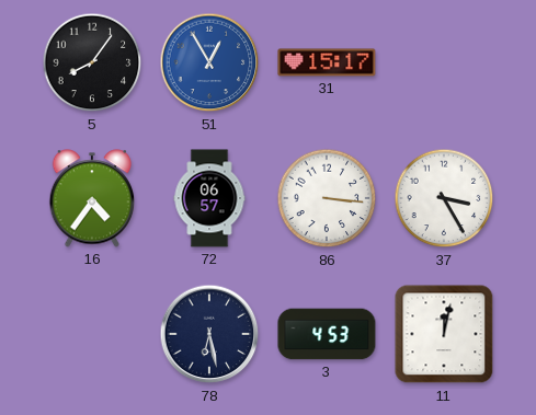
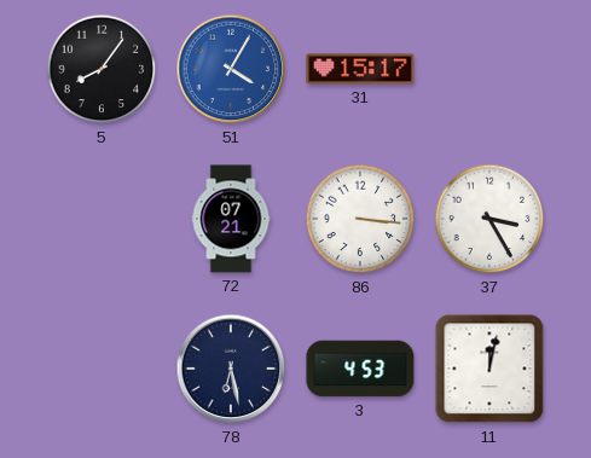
51: 12:55 -> 4:05 (231, 69)
16: 4:36 -> none (92, 198)
72: 06:57 -> 07:21 (231, 219)
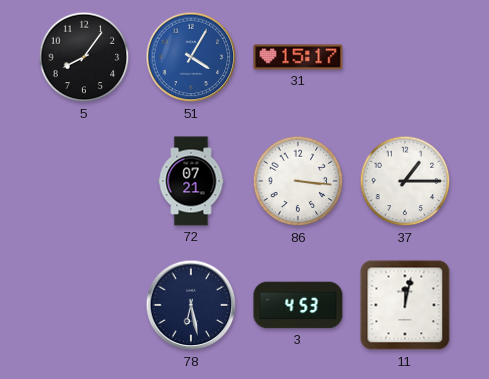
37: 3:25 -> 1:15 (405, 181)
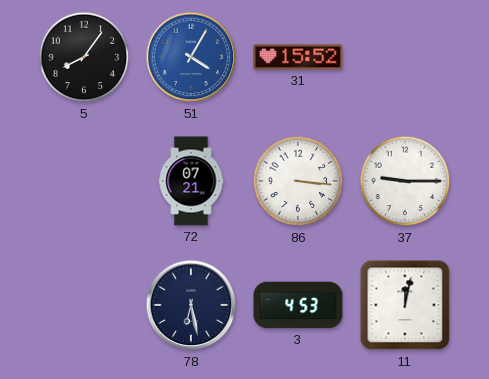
31: 15:17 -> 15:52 (298, 57)
37: 1:15 -> 9:15 (405, 181)
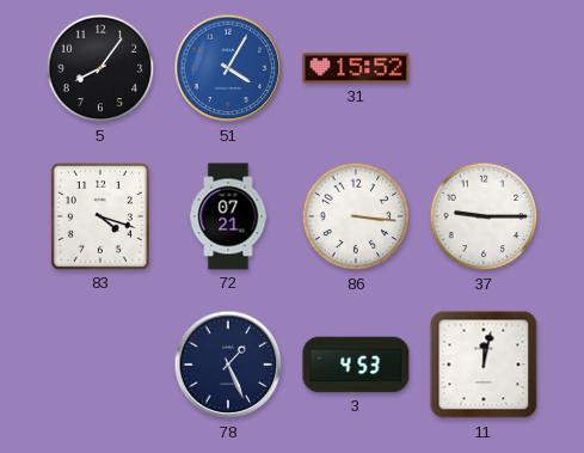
83: none -> 4:18 (100, 216)
78: 6:28 -> 1:26 (228, 365)
